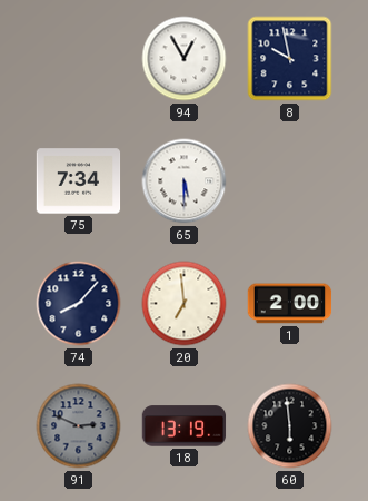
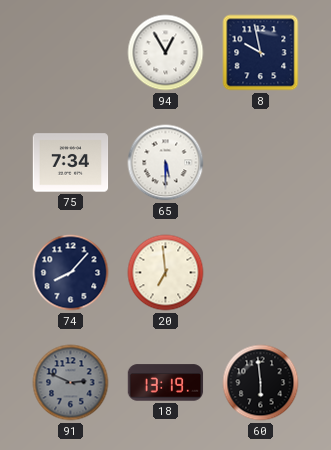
1: 2:00 -> none (290, 304)
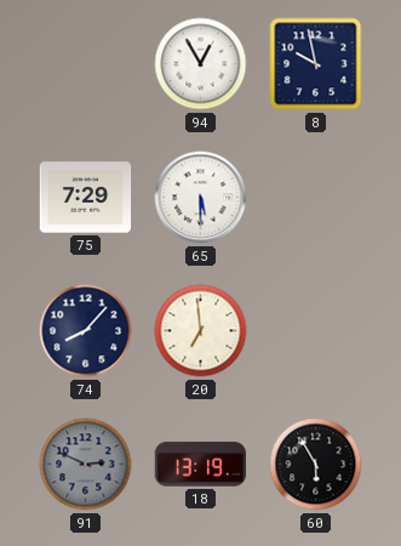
75: 7:34 -> 7:29 (86, 198)
60: 5:59 -> 5:55 (316, 465)
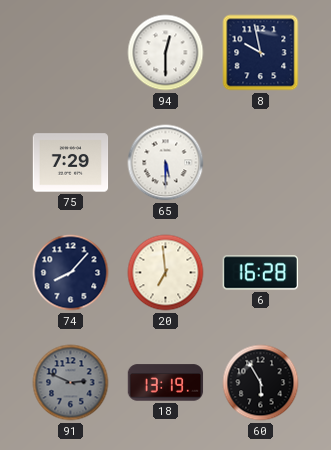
94: 12:55 -> 12:30 (166, 53)
6: none -> 16:28 (261, 273)
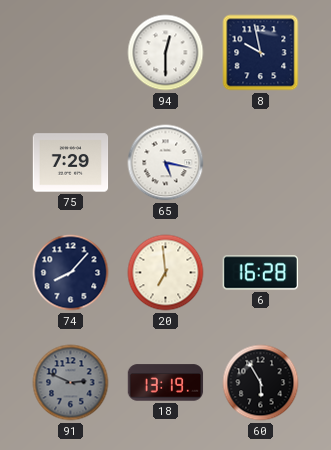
65: 5:30 -> 5:17 (166, 163)
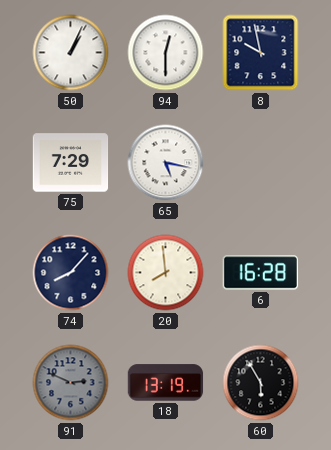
50: none -> 1:04 (71, 53)
20: 6:59 -> 7:59 (166, 273)
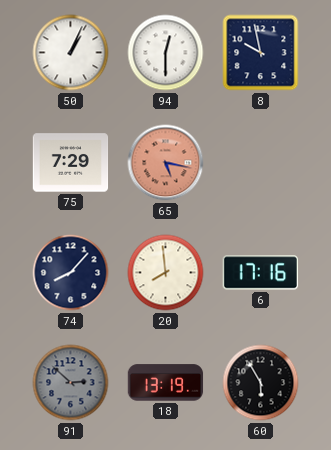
65 dial: white -> salmon (166, 163)
6: 16:28 -> 17:16 (261, 273)
91: 2:49 -> 2:52 (71, 383)
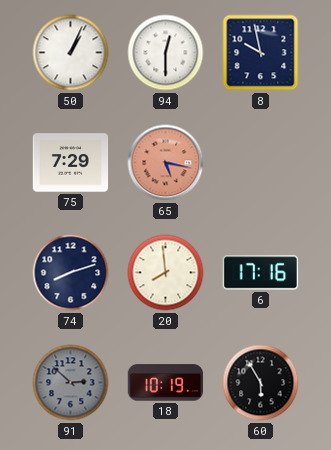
74: 8:07 -> 8:12 (71, 273)
18: 13:19 -> 10:19 (166, 383)
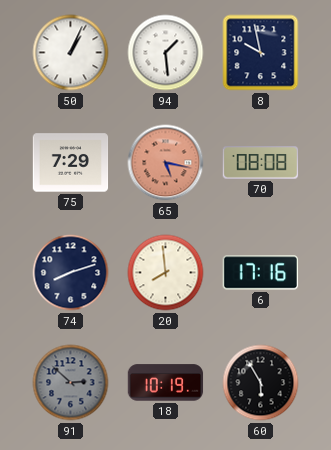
94: 12:30 -> 1:29 (166, 53)
70: none -> 08:08 (261, 163)
